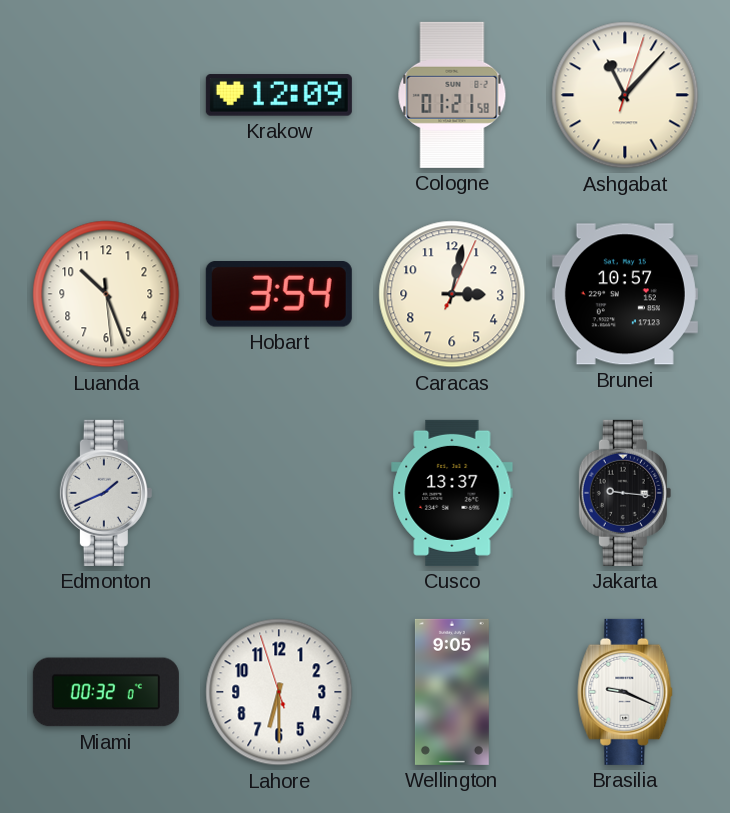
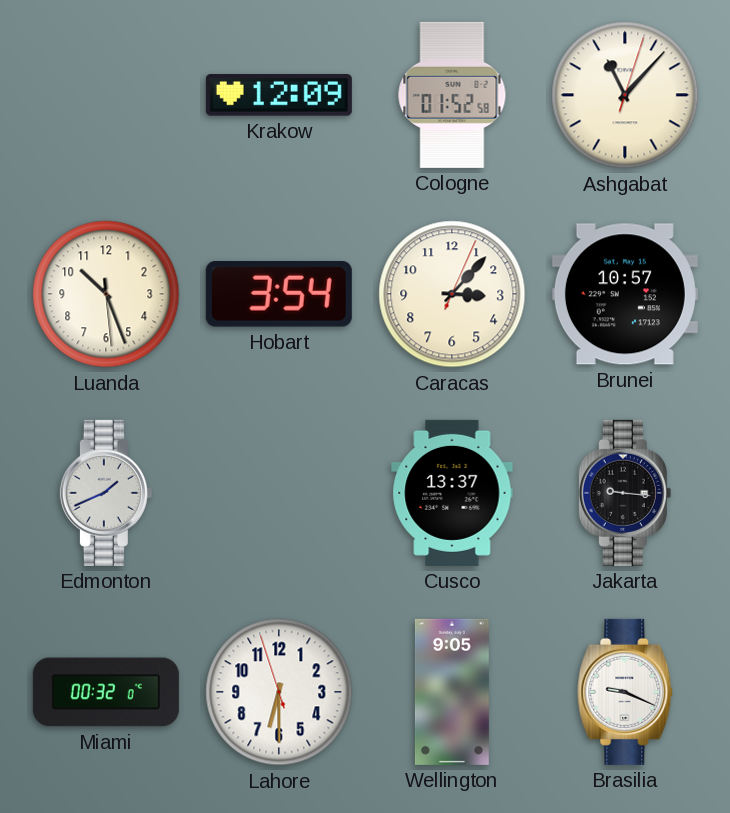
Cologne: 01:21 -> 01:52 (452, 95)
Caracas: 3:02 -> 3:07 (452, 294)
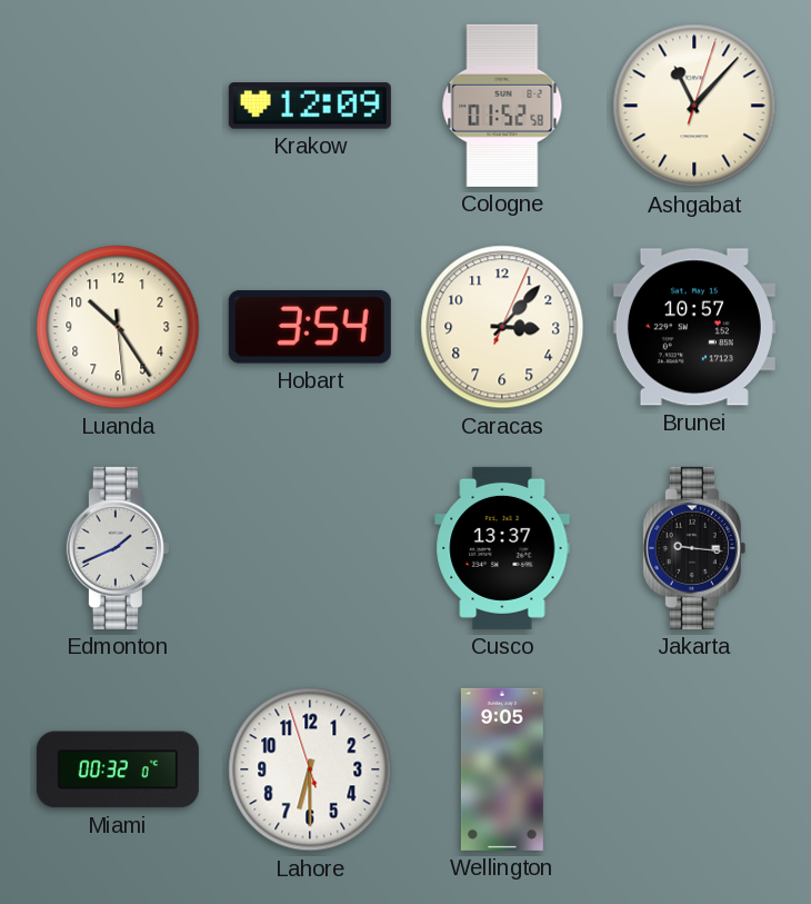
Luanda: 10:26 -> 10:24 (118, 327)
Brasilia: 9:19 -> none (625, 692)
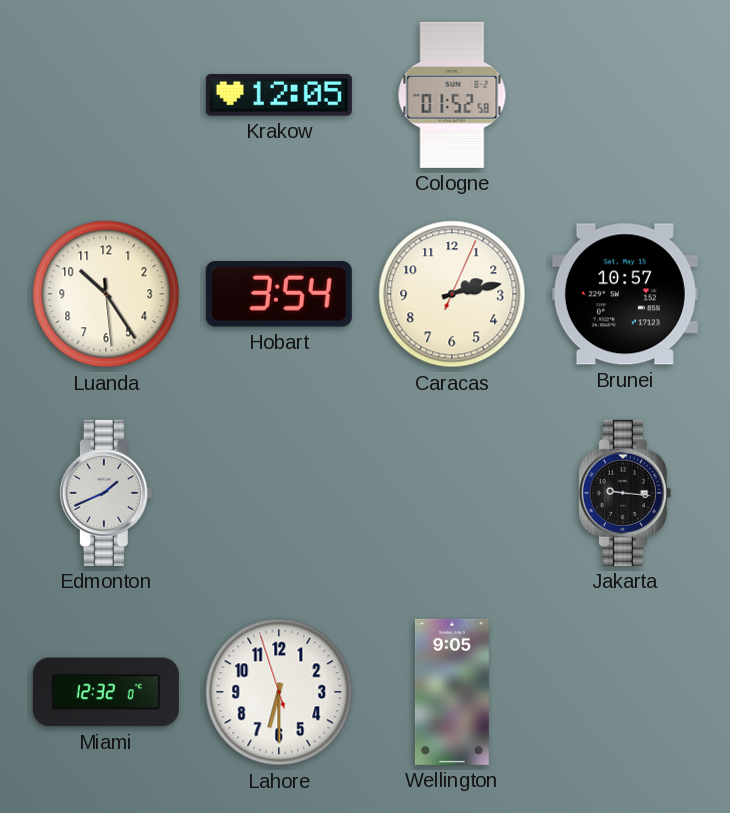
Krakow: 12:09 -> 12:05 (279, 95)
Ashgabat: 11:07 -> none (694, 106)
Caracas: 3:07 -> 2:13 (452, 294)
Cusco: 13:37 -> none (502, 548)
Miami: 00:32 -> 12:32 (106, 692)
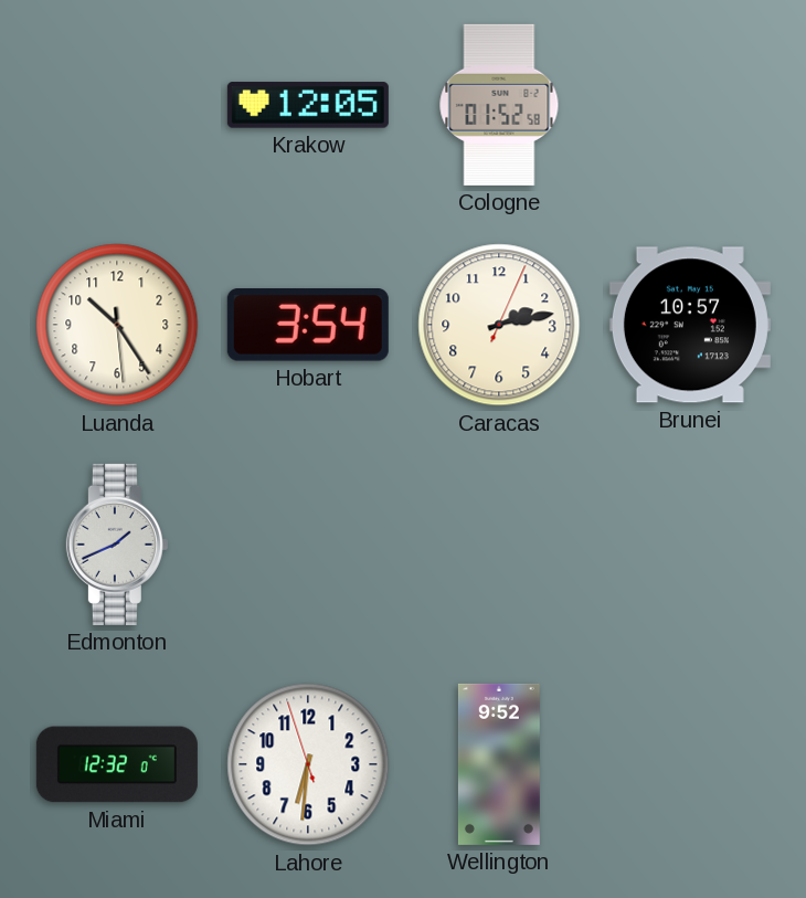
Jakarta: 9:16 -> none (625, 493)
Lahore: 6:29 -> 6:30 (308, 764)
Wellington: 9:05 -> 9:52 (499, 764)
